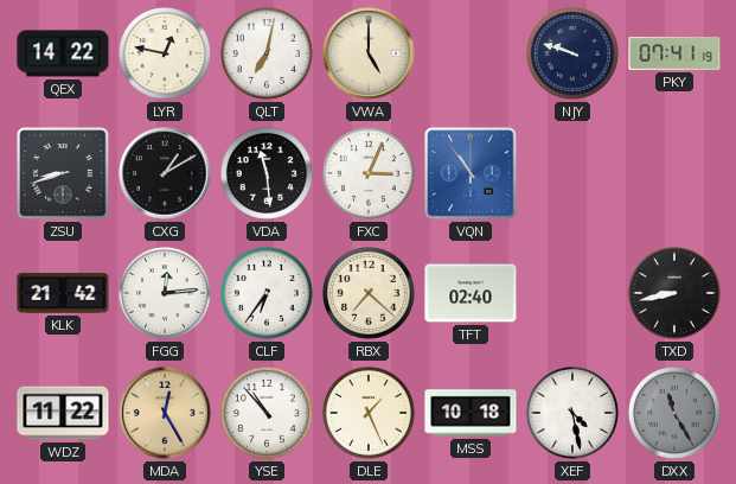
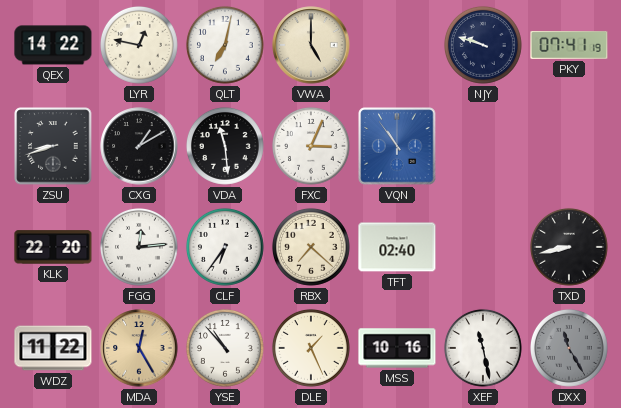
KLK: 21:42 -> 22:20 (53, 247)
MSS: 10:18 -> 10:16 (397, 348)
XEF: 4:28 -> 11:28 (483, 348)
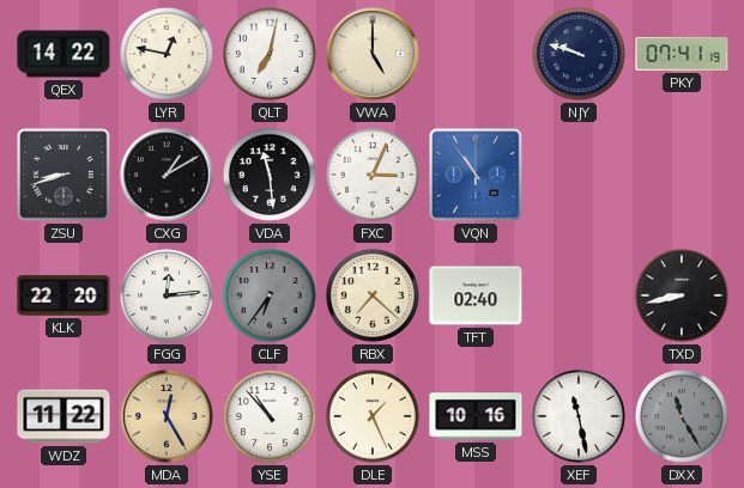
CLF dial: white -> grey (270, 295)
